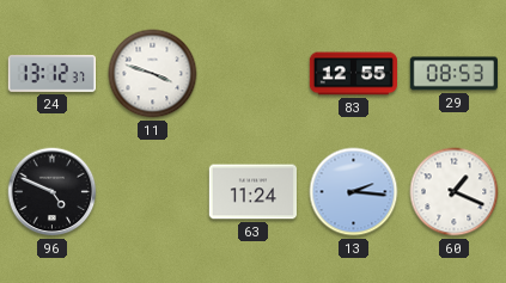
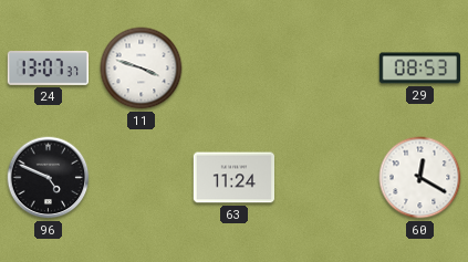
24: 13:12 -> 13:07 (48, 69)
83: 12:55 -> none (353, 74)
13: 2:16 -> none (354, 192)
60: 1:19 -> 12:20 (420, 178)
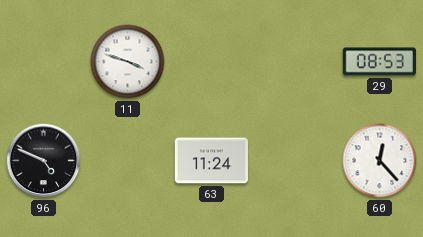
24: 13:07 -> none (48, 69)
60: 12:20 -> 12:23 (380, 161)
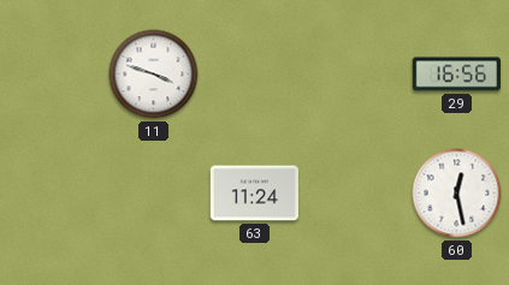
29: 08:53 -> 16:56 (456, 75)
96: 4:49 -> none (44, 161)
60: 12:23 -> 12:28 (457, 194)
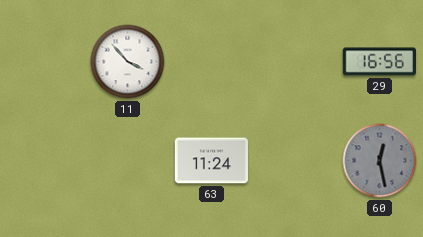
11: 3:48 -> 3:53 (128, 62)
60 dial: white -> grey (380, 161)
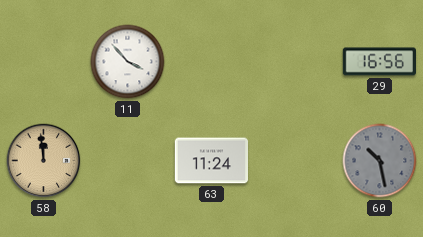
58: none -> 11:59 (44, 161)
60: 12:28 -> 10:28 (380, 161)
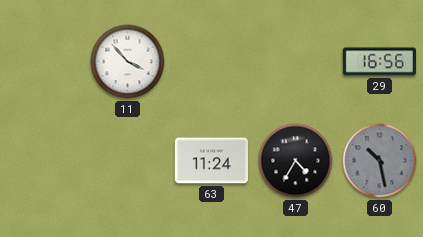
58: 11:59 -> none (44, 161)
47: none -> 4:35 (296, 161)
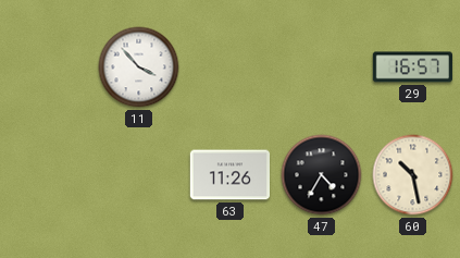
29: 16:56 -> 16:57 (412, 67)
63: 11:24 -> 11:26 (229, 175)
60 dial: grey -> cream (413, 175)
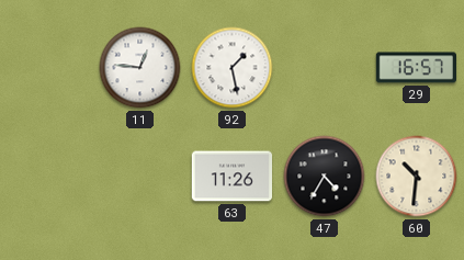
11: 3:53 -> 12:46 (140, 68)
92: none -> 1:28 (233, 68)
60: 10:28 -> 10:31 (417, 177)
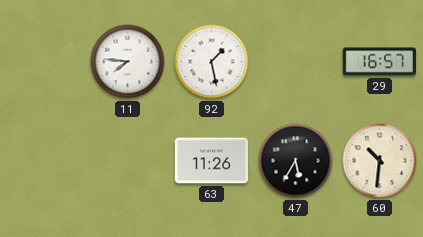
11: 12:46 -> 7:46 (128, 62)
47: 4:35 -> 5:35 (296, 161)
